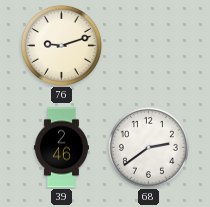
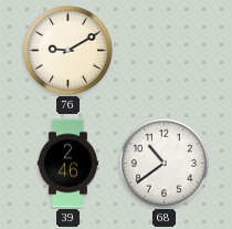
76: 9:12 -> 9:10 (67, 50)
68: 2:39 -> 10:39 (164, 163)
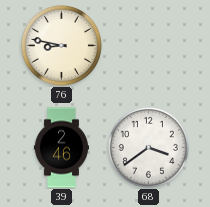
76: 9:10 -> 8:47 (61, 45)
68: 10:39 -> 3:39 (148, 147)
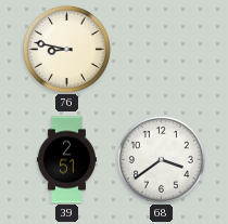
39: 2:46 -> 2:51 (66, 160)
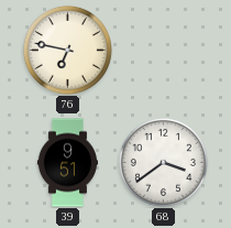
76: 8:47 -> 6:47 (67, 50)
39: 2:51 -> 9:51 (67, 163)
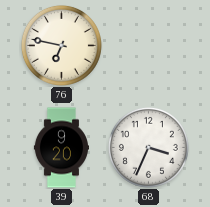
39: 9:51 -> 9:20 (61, 148)
68: 3:39 -> 3:34 (148, 147)
